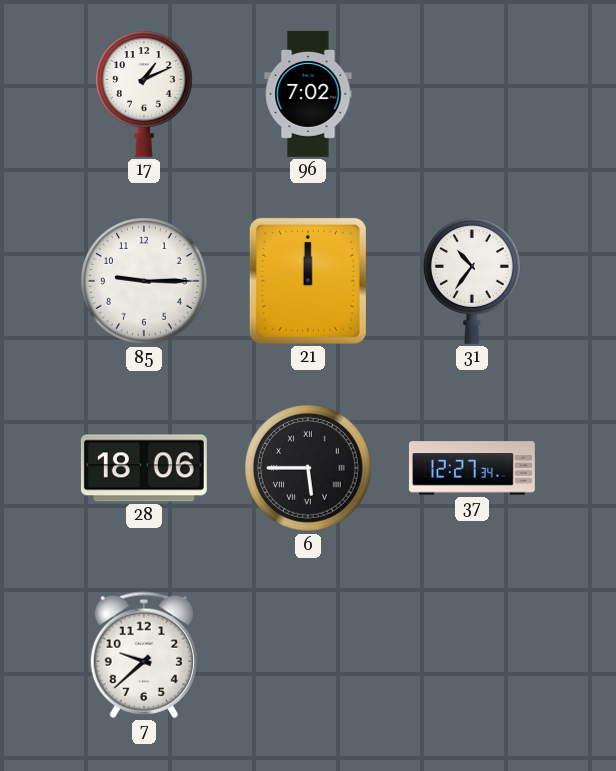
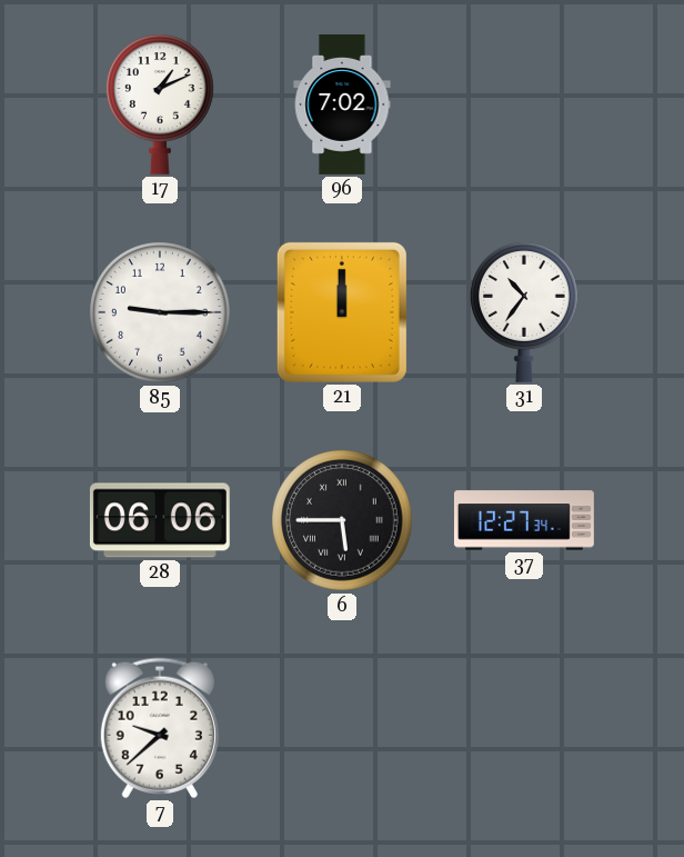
28: 18:06 -> 06:06 (160, 520)
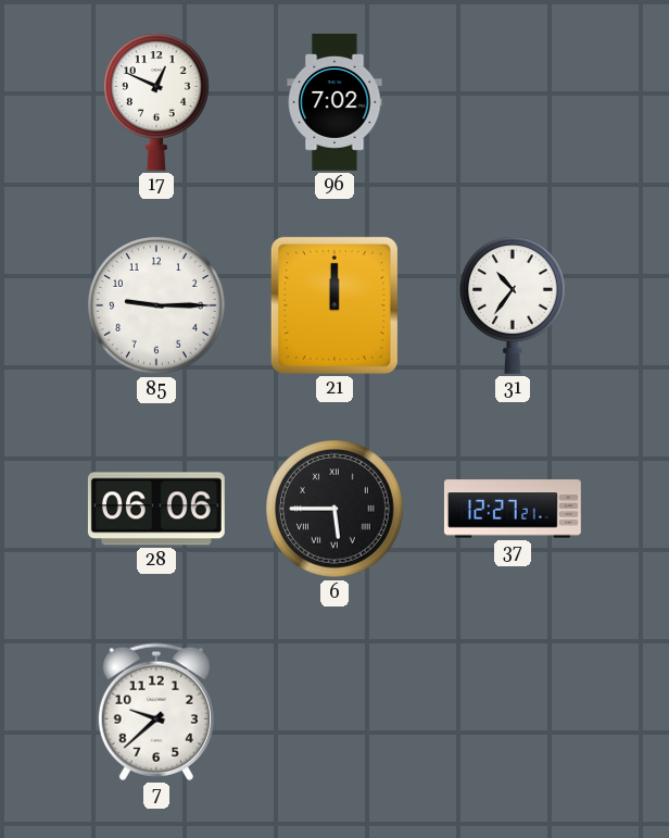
17: 1:11 -> 12:49 (157, 102)
37: 12:27:34 -> 12:27:21 (513, 509)
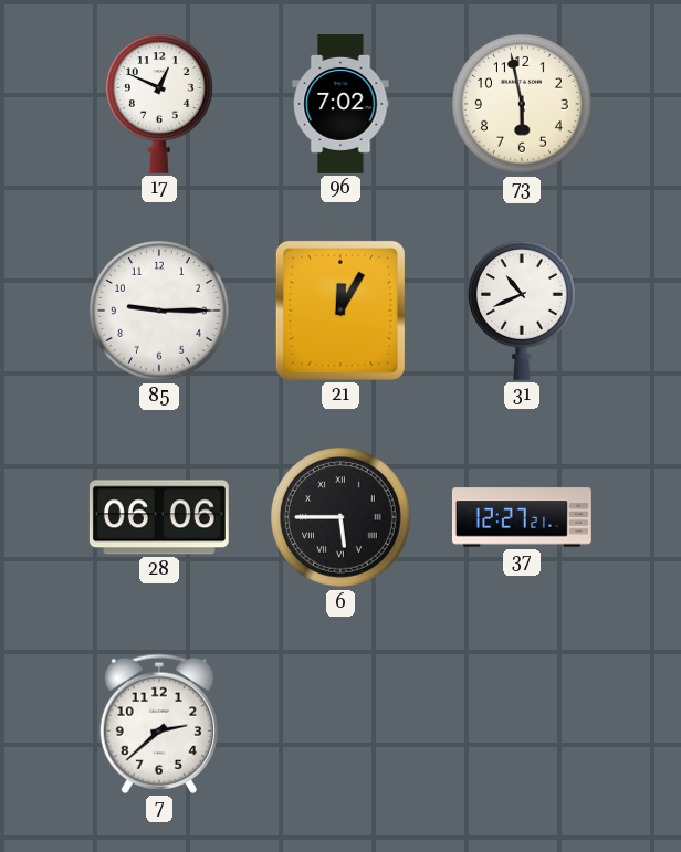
73: none -> 5:58 (522, 104)
21: 12:00 -> 12:05 (340, 311)
31: 10:36 -> 10:41 (523, 311)
7: 9:38 -> 2:38 (159, 724)
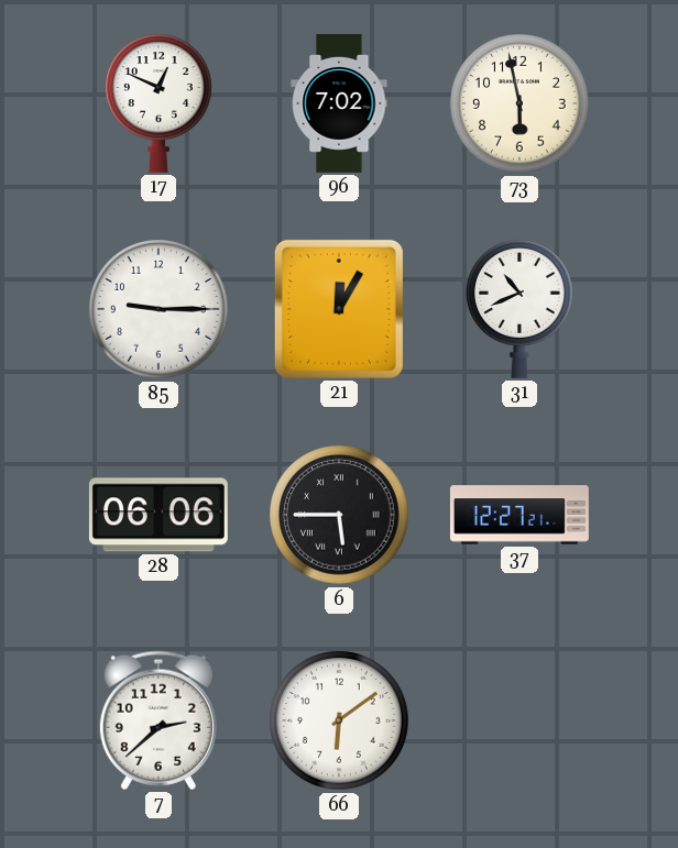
66: none -> 6:09 (339, 720)
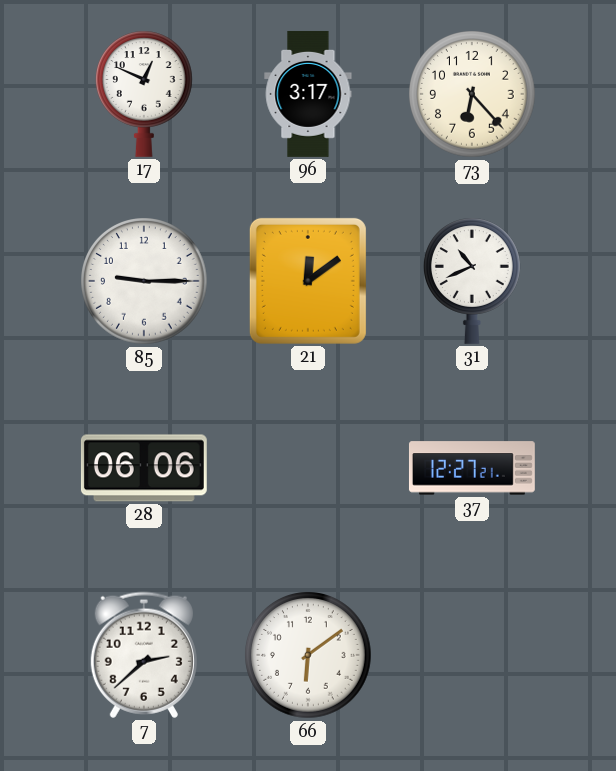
96: 7:02 -> 3:17 (308, 94)
73: 5:58 -> 6:23 (472, 94)
21: 12:05 -> 12:09 (308, 281)
6: 5:45 -> none (339, 515)
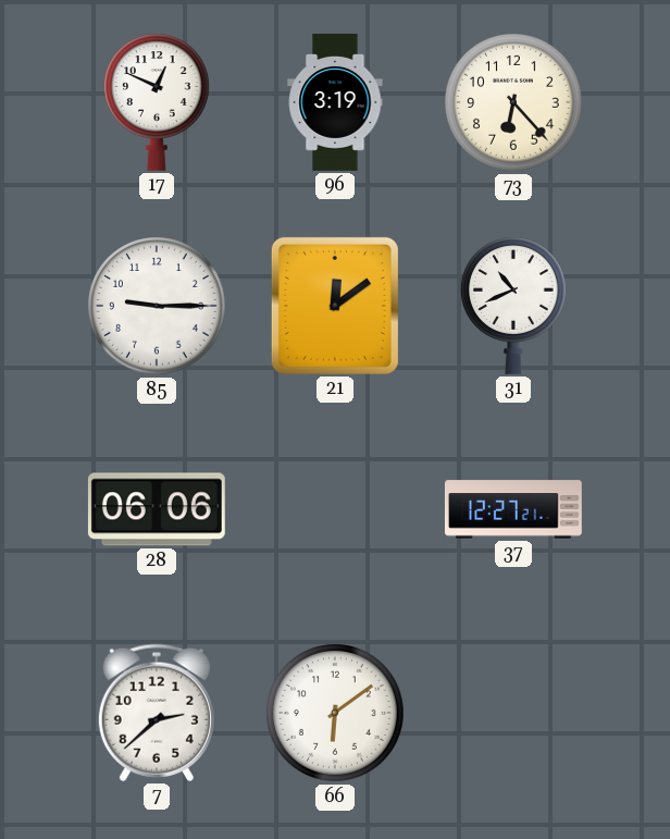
96: 3:17 -> 3:19 (335, 102)
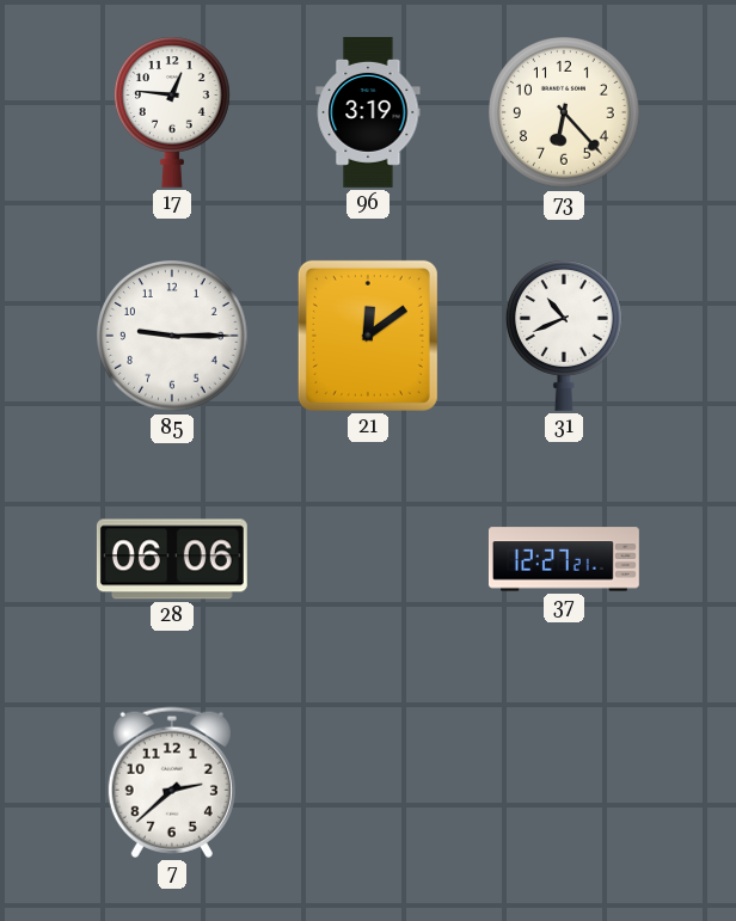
17: 12:49 -> 12:46 (173, 112)
66: 6:09 -> none (335, 713)
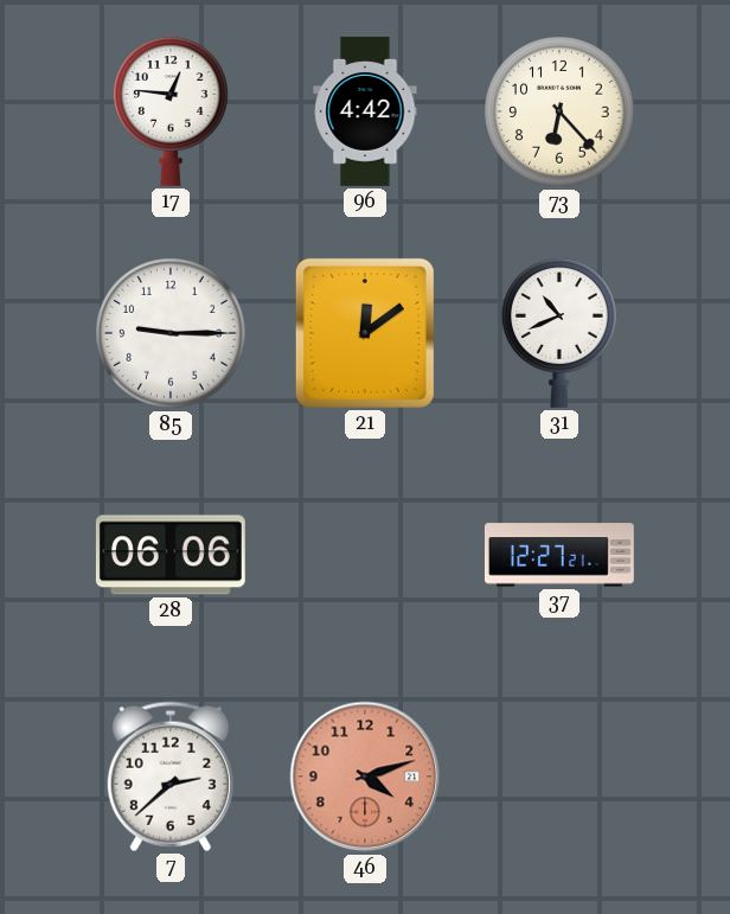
96: 3:19 -> 4:42 (365, 111)
46: none -> 4:12 (365, 776)
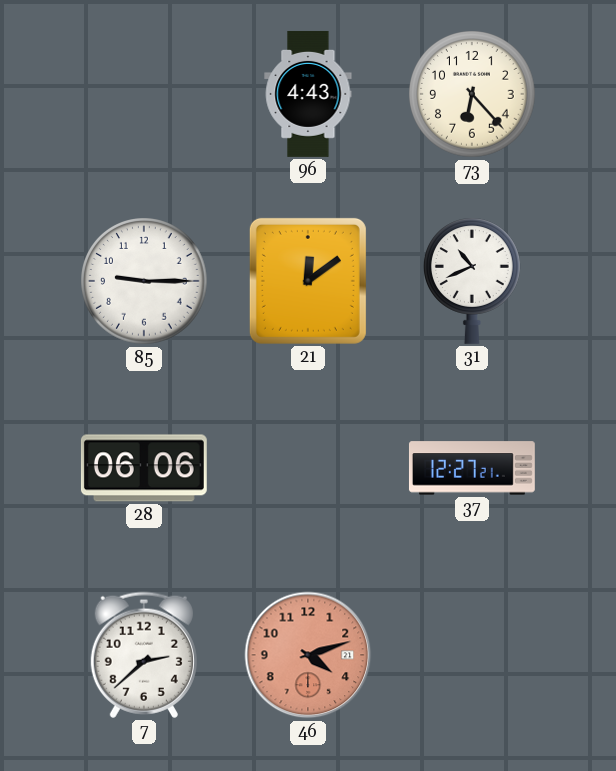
17: 12:46 -> none (172, 111)
96: 4:42 -> 4:43 (308, 94)
